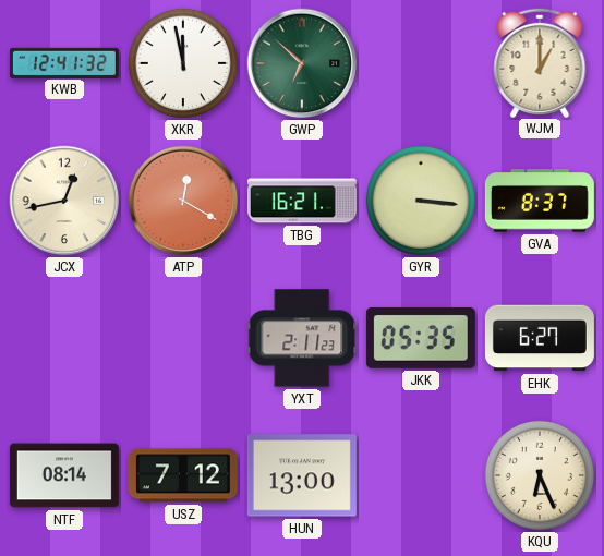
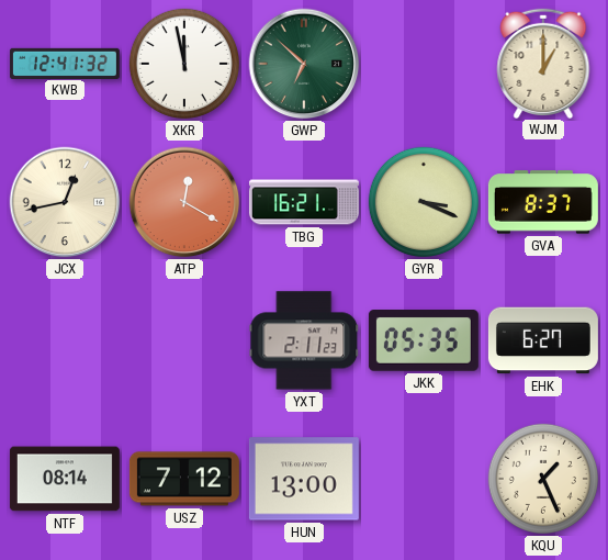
GYR: 3:16 -> 3:19 (424, 202)
KQU: 6:26 -> 1:26 (543, 479)
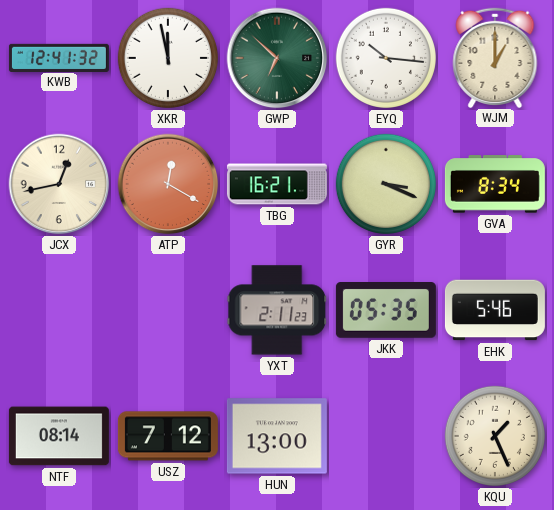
EYQ: none -> 10:16 (386, 58)
GVA: 8:37 -> 8:34 (495, 184)
EHK: 6:27 -> 5:46 (495, 310)
